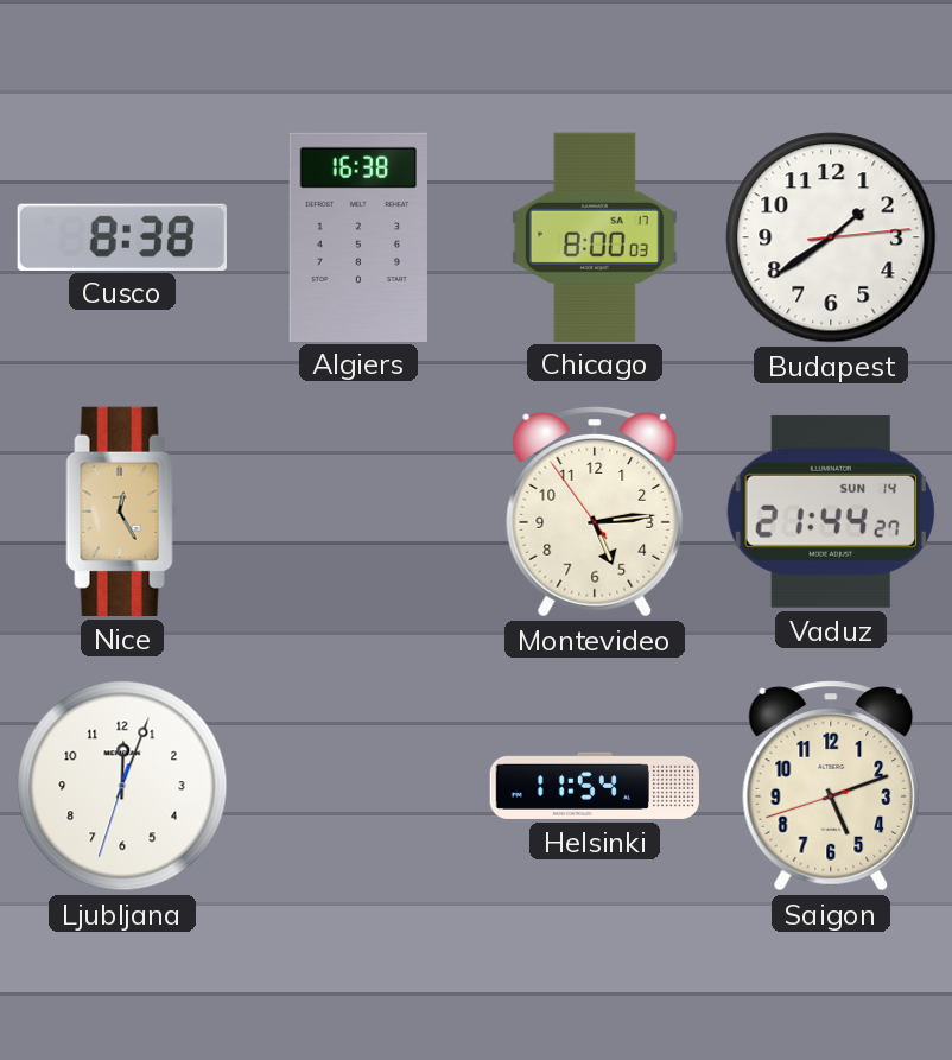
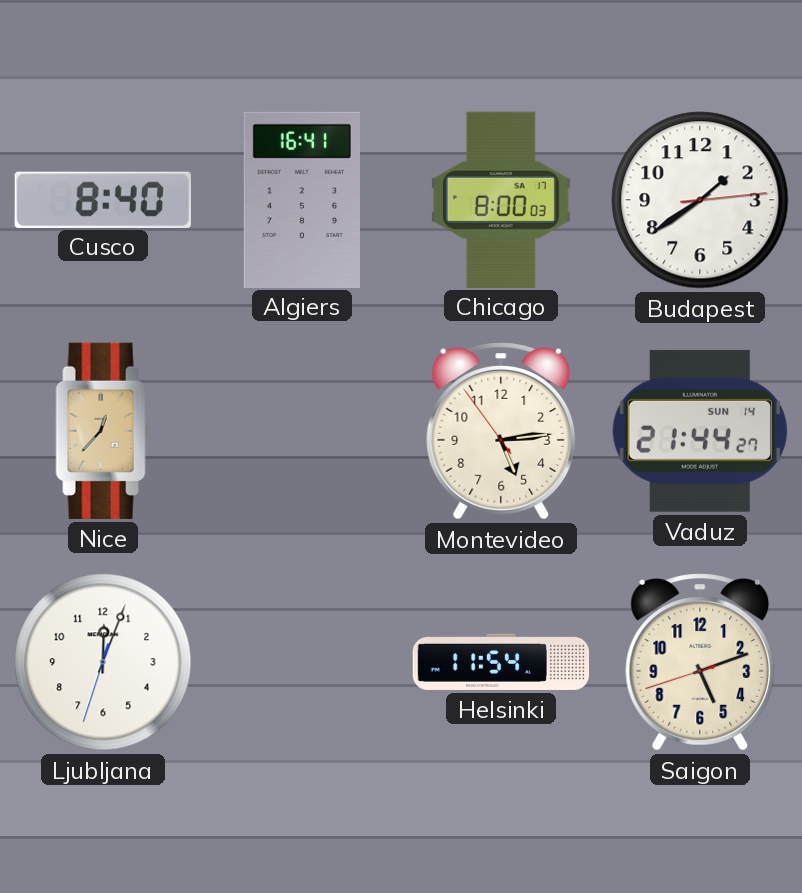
Cusco: 8:38 -> 8:40 (103, 199)
Algiers: 16:38 -> 16:41 (302, 199)
Nice: 12:25 -> 12:37 (103, 431)
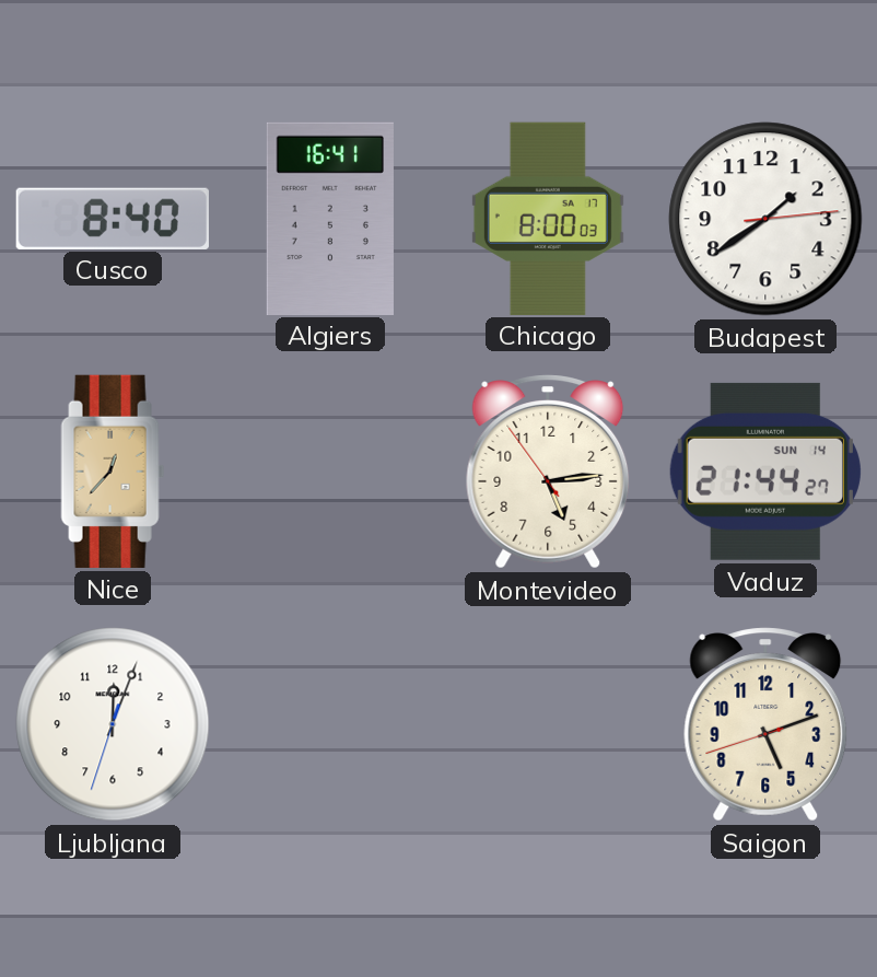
Helsinki: 11:54 -> none (500, 662)
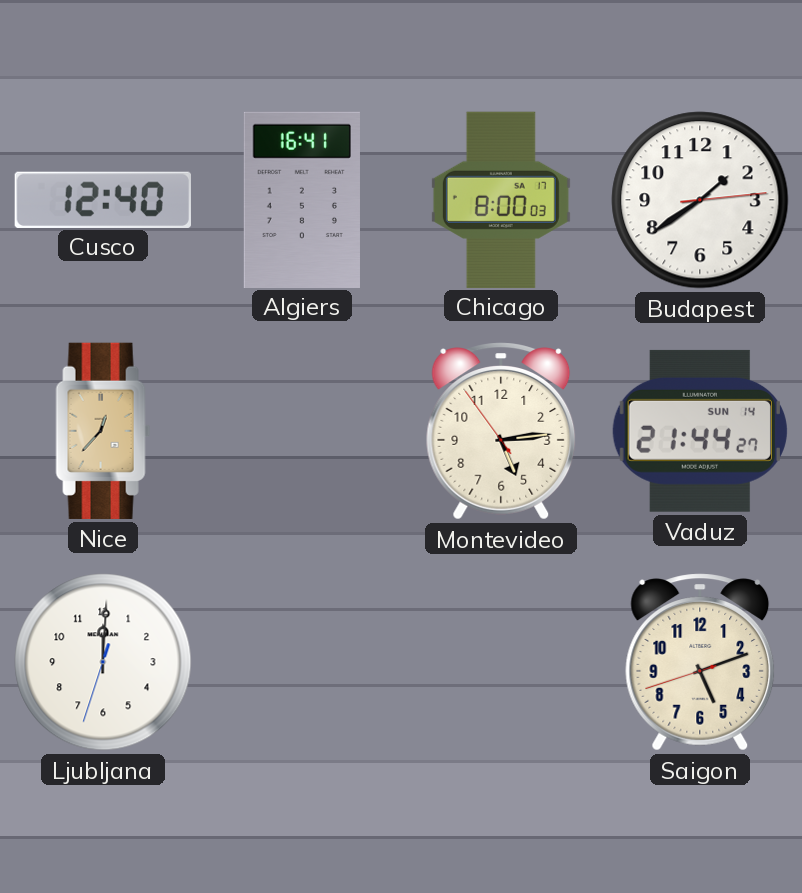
Cusco: 8:40 -> 12:40 (103, 199)
Ljubljana: 12:03 -> 12:00 (103, 662)
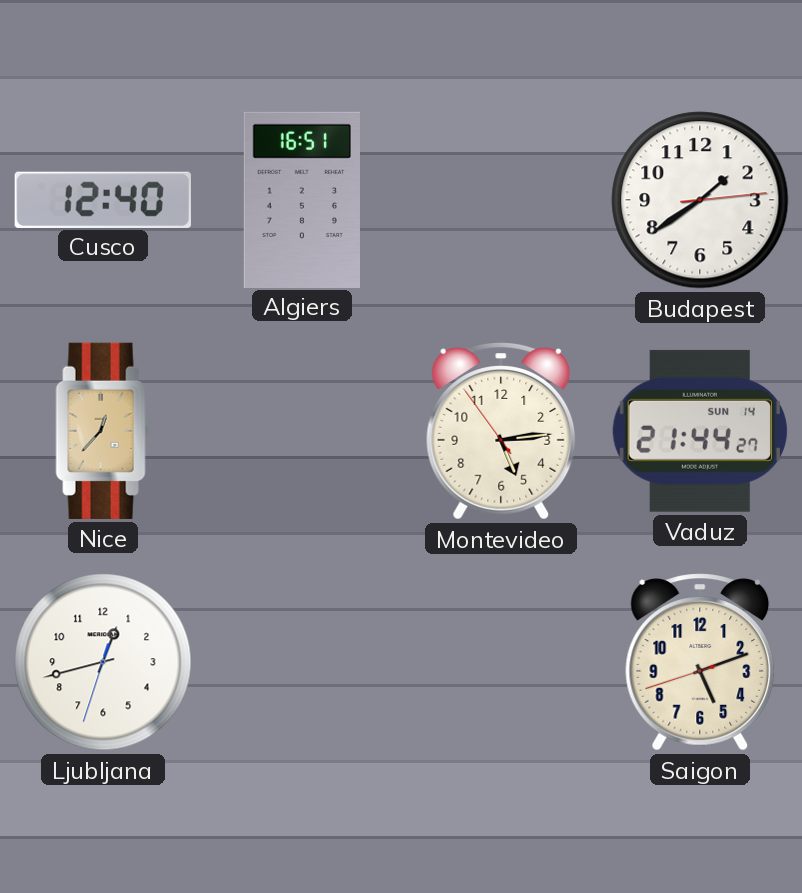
Algiers: 16:41 -> 16:51 (302, 199)
Chicago: 8:00 -> none (501, 199)
Ljubljana: 12:00 -> 12:42 (103, 662)
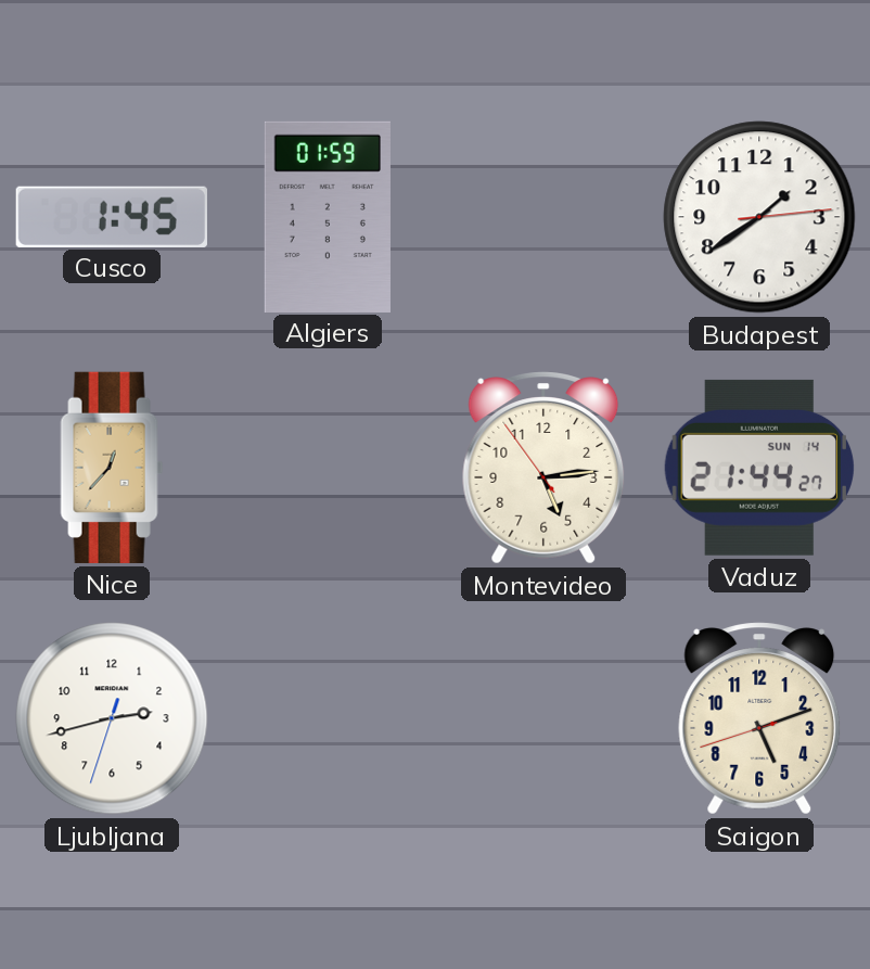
Cusco: 12:40 -> 1:45 (112, 216)
Algiers: 16:51 -> 01:59 (328, 216)
Ljubljana: 12:42 -> 2:42 (112, 718)
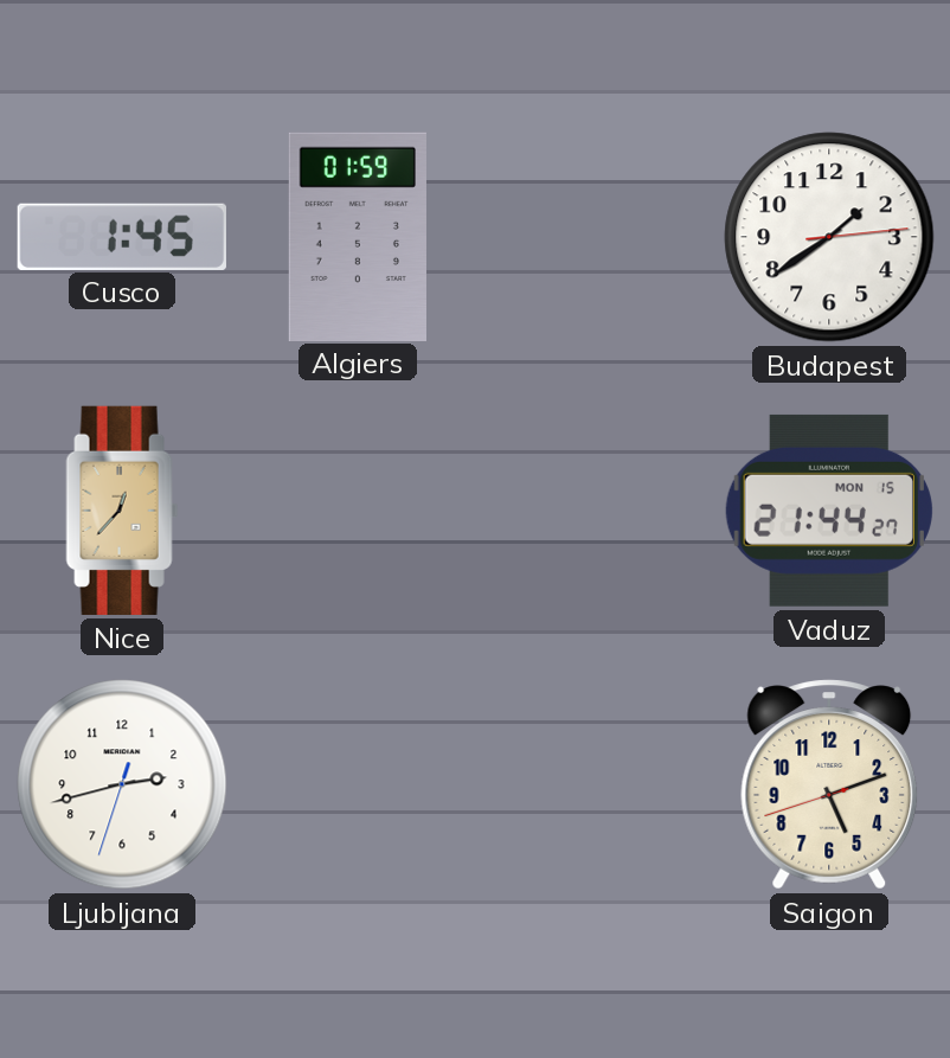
Montevideo: 5:13 -> none (543, 468)
Vaduz date: SUN 14 -> MON 15 (829, 511)
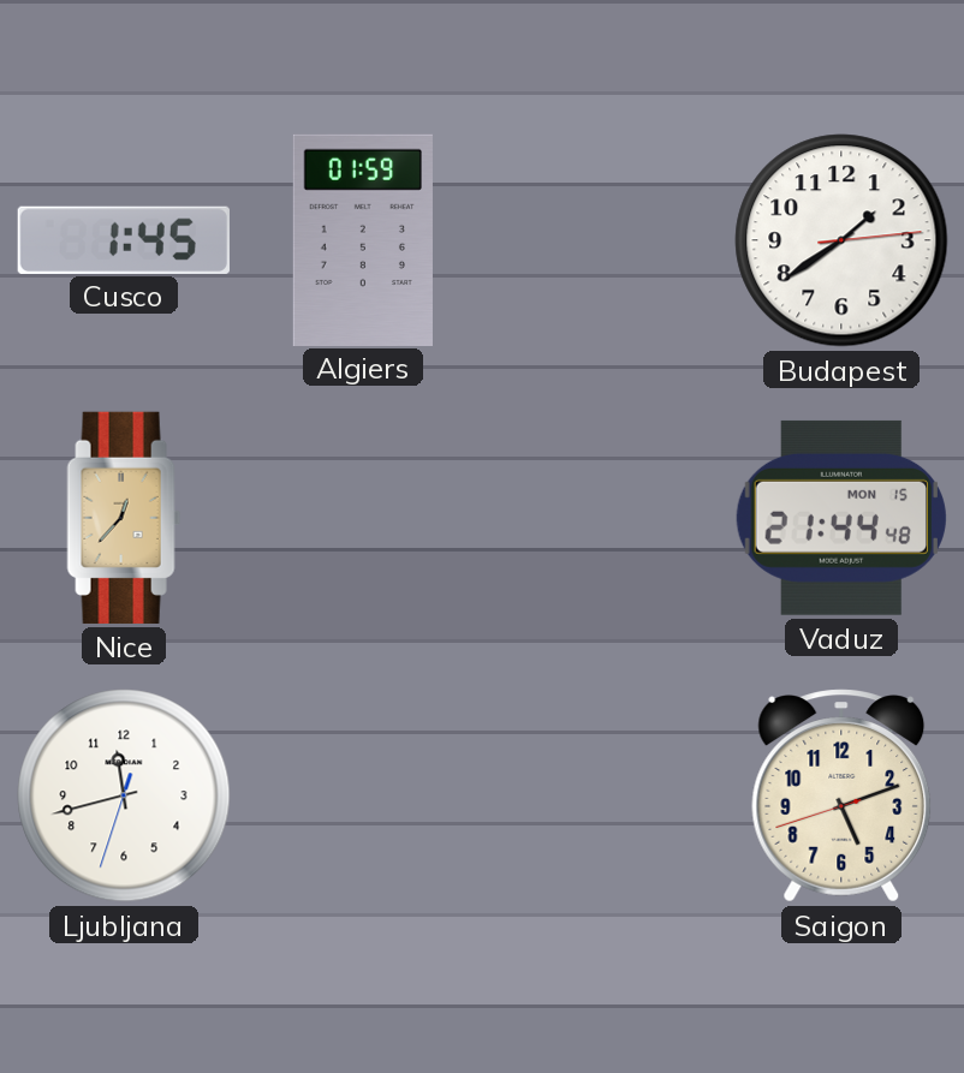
Vaduz: 21:44:27 -> 21:44:48 (841, 518)
Ljubljana: 2:42 -> 11:42 (124, 795)
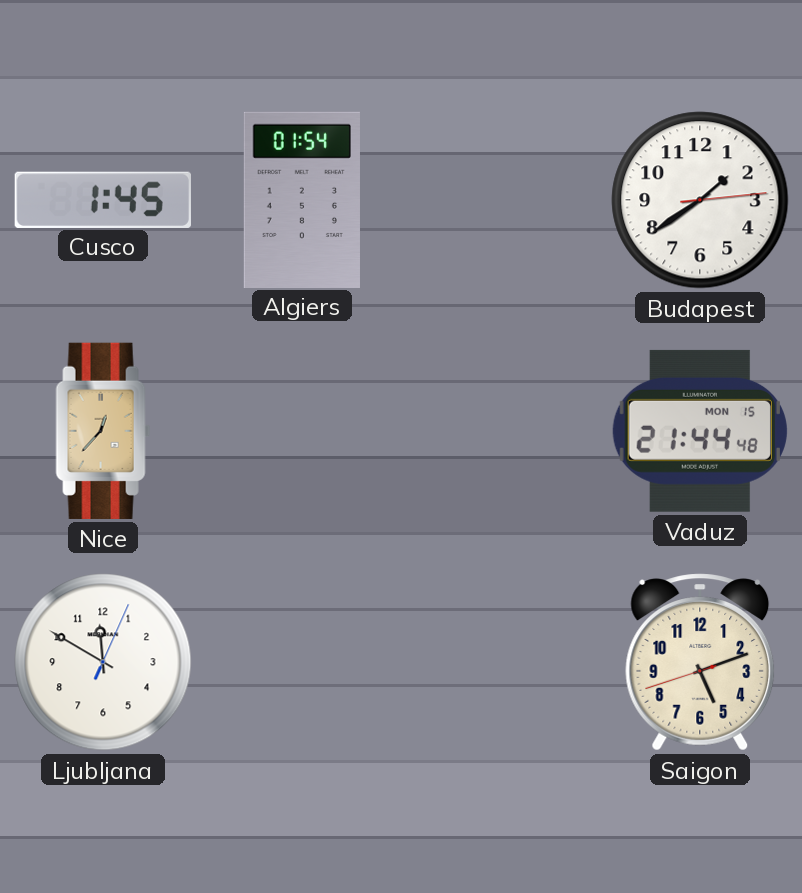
Algiers: 01:59 -> 01:54 (302, 199)
Ljubljana: 11:42 -> 11:50 (103, 662)
